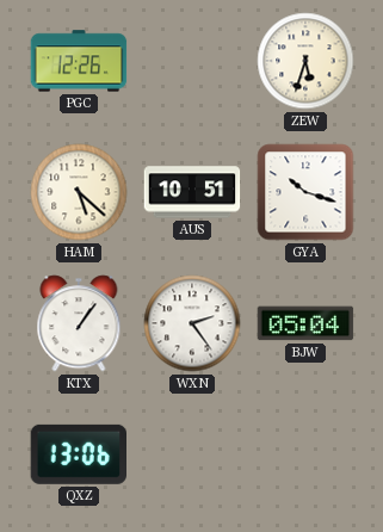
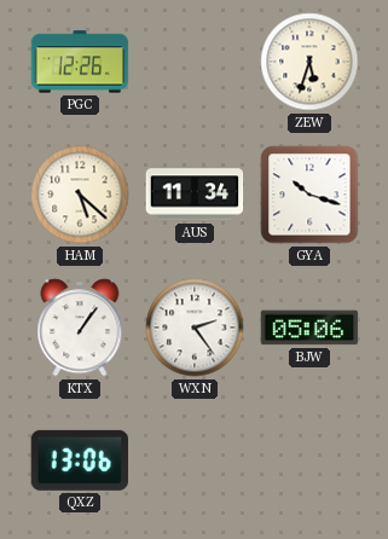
AUS: 10:51 -> 11:34 (195, 195)
BJW: 05:04 -> 05:06 (309, 328)
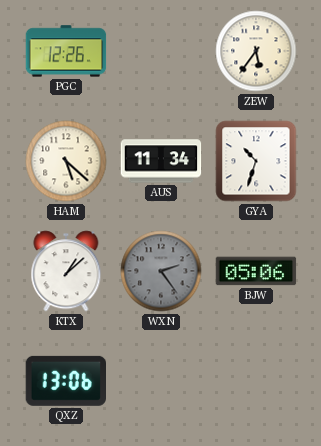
ZEW: 5:33 -> 5:36 (256, 51)
GYA: 10:18 -> 10:33 (256, 161)
KTX: 1:06 -> 1:08 (66, 271)
WXN dial: white -> grey (161, 271)
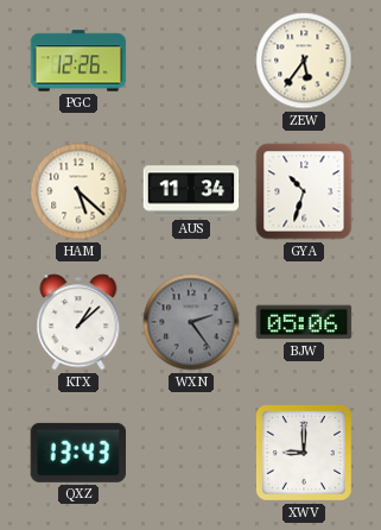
QXZ: 13:06 -> 13:43 (77, 453)
XWV: none -> 9:00 (304, 453)
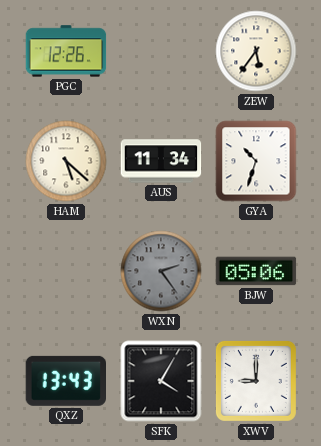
KTX: 1:08 -> none (78, 322)
SFK: none -> 4:05 (161, 381)
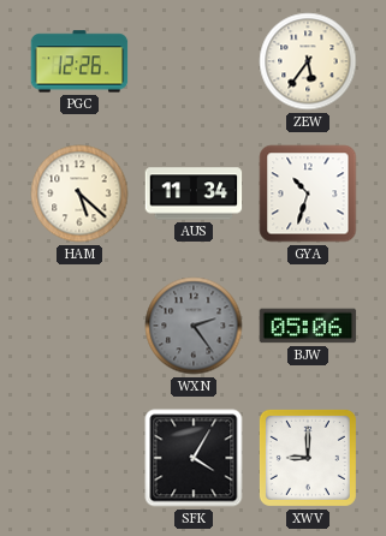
QXZ: 13:43 -> none (65, 381)
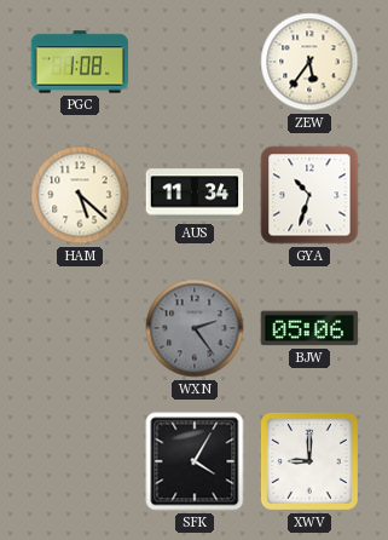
PGC: 12:26 -> 1:08 (80, 62)
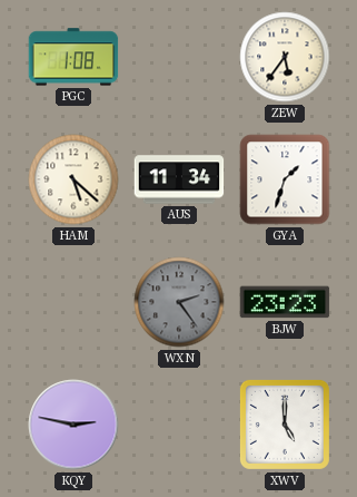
GYA: 10:33 -> 1:33 (285, 179)
BJW: 05:06 -> 23:23 (285, 302)
KQY: none -> 2:47 (73, 425)
SFK: 4:05 -> none (195, 461)
XWV: 9:00 -> 5:00 (285, 425)
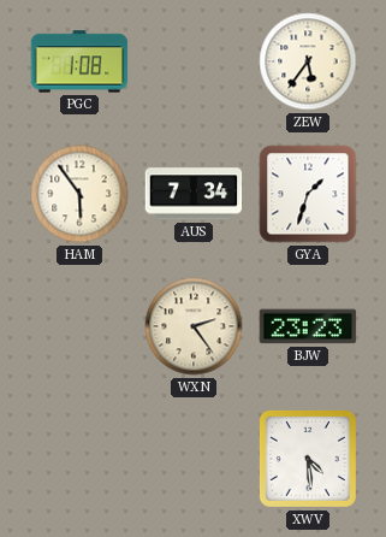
HAM: 5:22 -> 5:54 (79, 194)
AUS: 11:34 -> 7:34 (194, 194)
WXN dial: grey -> cream (194, 326)
KQY: 2:47 -> none (73, 425)
XWV: 5:00 -> 4:29 (308, 459)
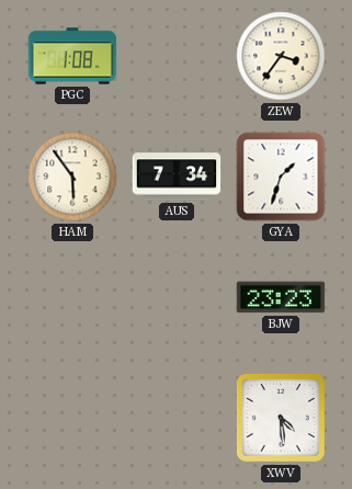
ZEW: 5:36 -> 3:36 (281, 56)
WXN: 2:24 -> none (194, 326)
